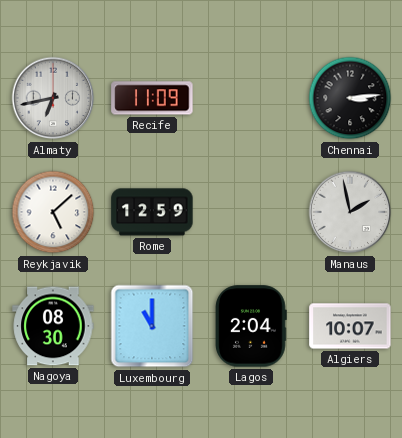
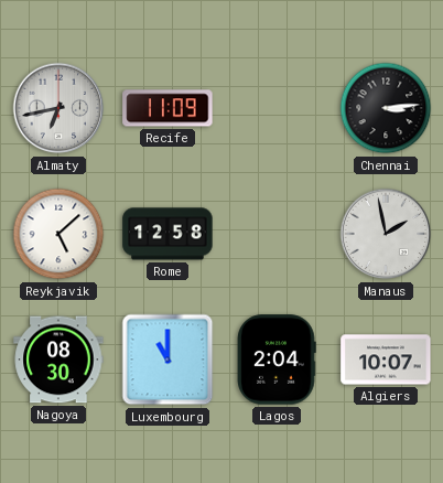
Rome: 12:59 -> 12:58 (168, 234)
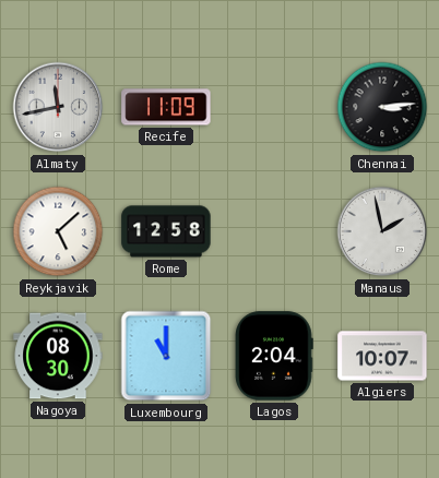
Almaty: 6:43 -> 11:43 (58, 107)
